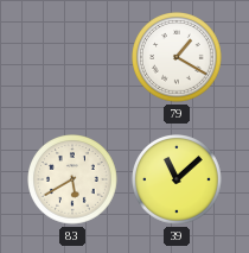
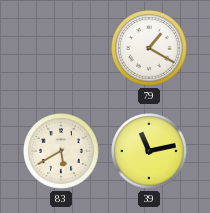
39: 11:08 -> 11:13 (150, 152)
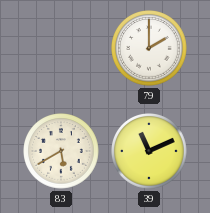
79: 1:20 -> 2:00 (150, 49)
39: 11:13 -> 11:11 (150, 152)
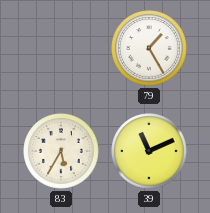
79: 2:00 -> 1:25 (150, 49)
83: 5:40 -> 5:35 (62, 152)
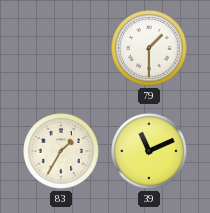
79: 1:25 -> 1:30 (150, 49)
83: 5:35 -> 1:35 (62, 152)
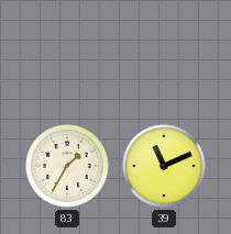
79: 1:30 -> none (150, 49)
